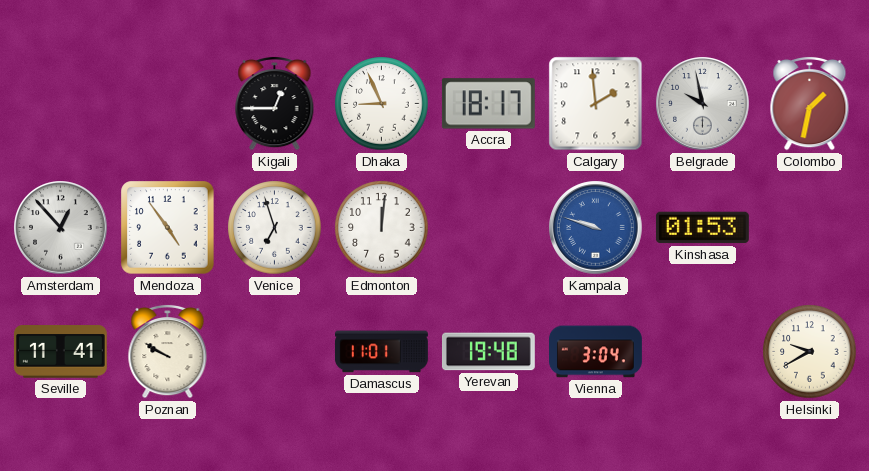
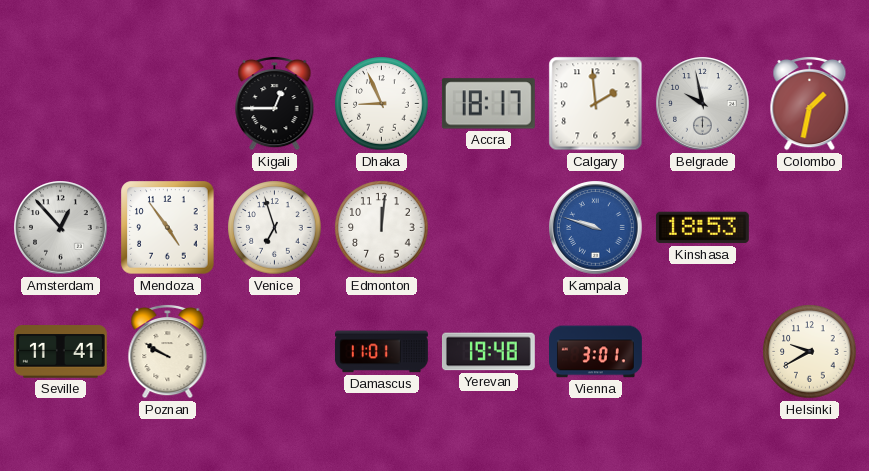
Kinshasa: 01:53 -> 18:53 (702, 228)
Vienna: 3:04 -> 3:01 (596, 352)
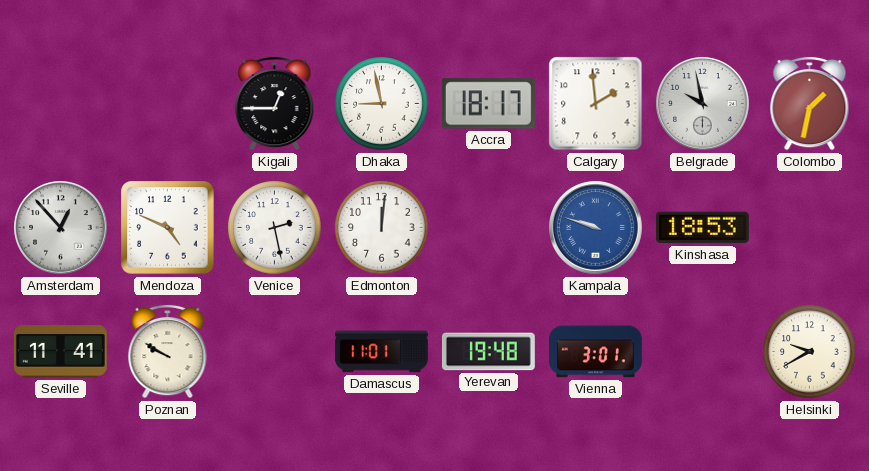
Dhaka: 8:56 -> 8:58 (382, 104)
Mendoza: 4:54 -> 4:49 (168, 228)
Venice: 6:57 -> 2:28 (275, 228)
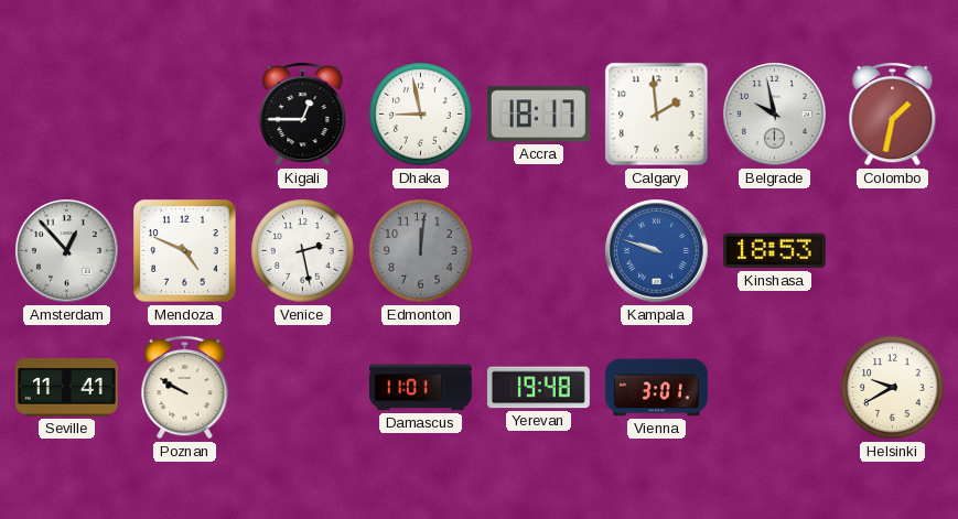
Edmonton dial: white -> grey (421, 251)
